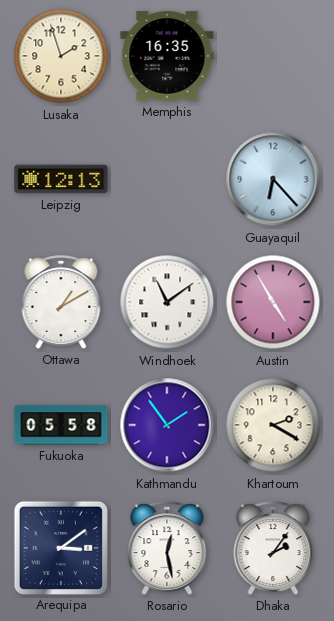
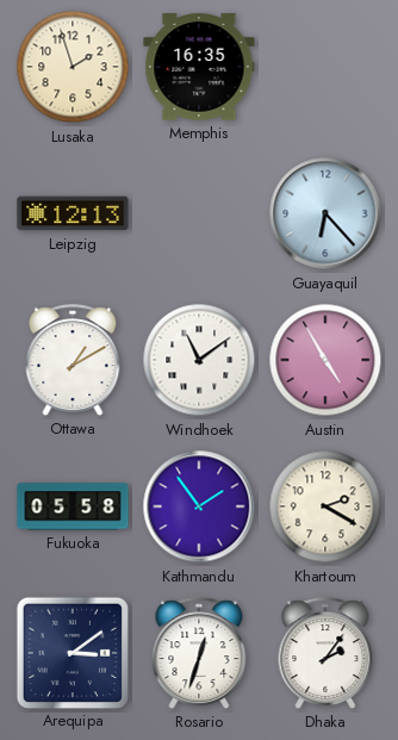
Rosario: 12:28 -> 12:33 (199, 653)
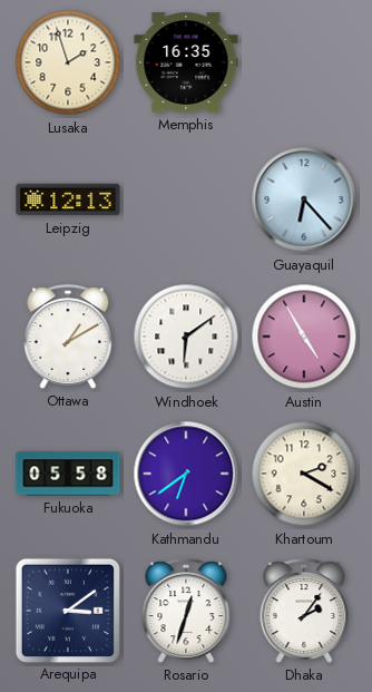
Windhoek: 11:09 -> 6:09 (186, 337)
Kathmandu: 1:54 -> 6:39 (186, 474)
